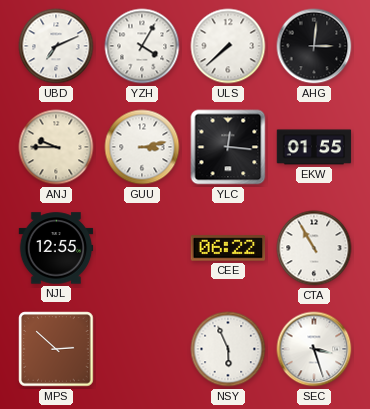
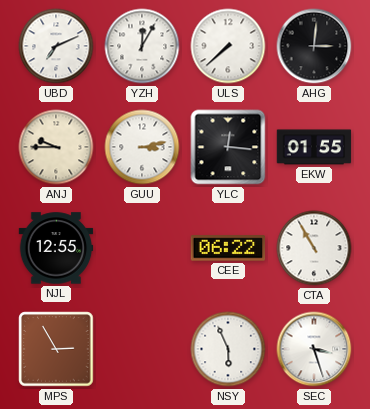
YZH: 4:05 -> 12:05 (142, 46)
MPS: 2:52 -> 2:55 (56, 349)
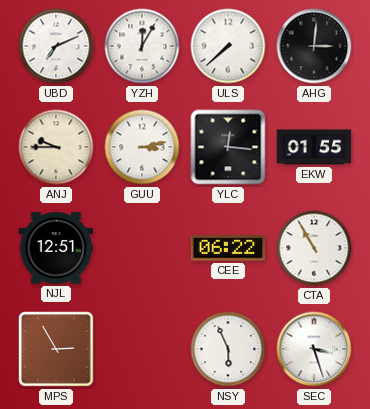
NJL: 12:55 -> 12:51 (56, 248)
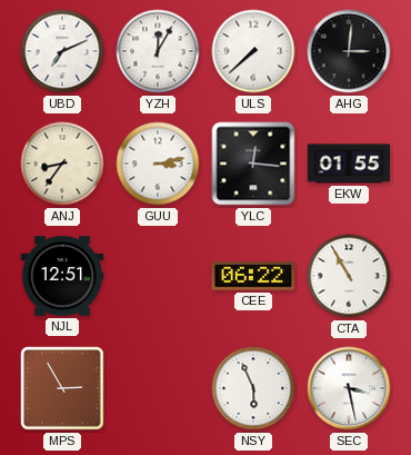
ANJ: 9:45 -> 8:36 (62, 164)
SEC: 3:27 -> 3:28 (349, 388)
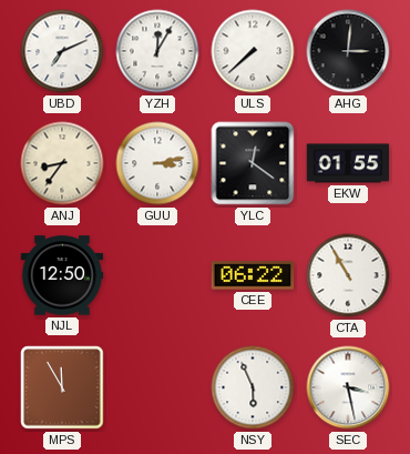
YLC: 12:16 -> 12:21 (253, 163)
NJL: 12:51 -> 12:50 (62, 275)
MPS: 2:55 -> 11:55 (62, 387)
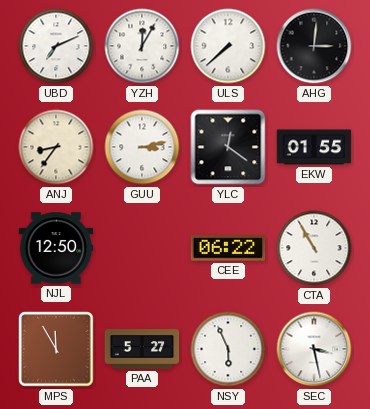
PAA: none -> 5:27 (142, 349)
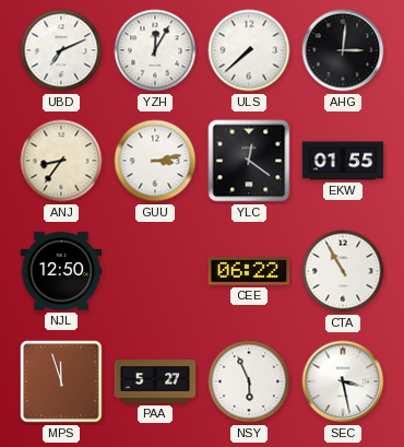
MPS: 11:55 -> 11:57 (61, 381)
